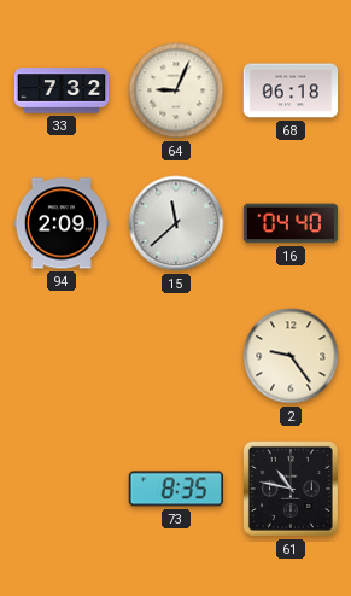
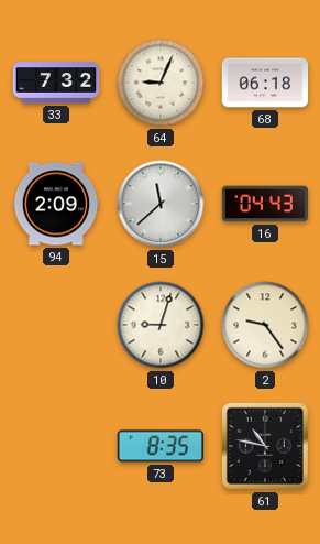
16: 04:40 -> 04:43 (265, 204)
10: none -> 9:03 (161, 325)
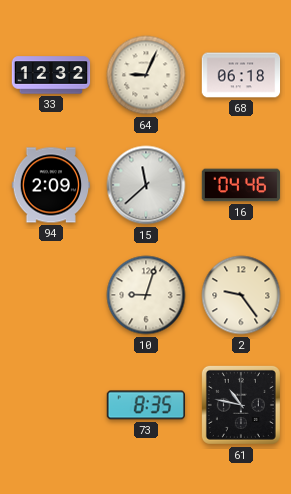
33: 7:32 -> 12:32 (51, 75)
16: 04:43 -> 04:46 (241, 185)
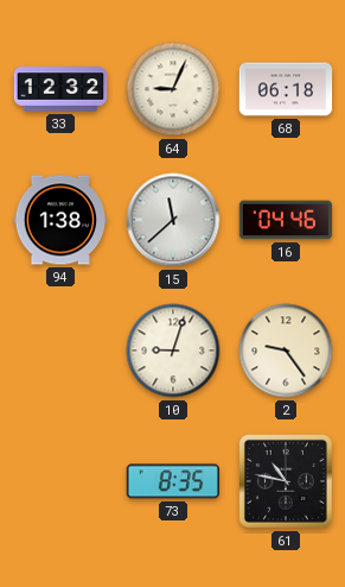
94: 2:09 -> 1:38 (60, 220)
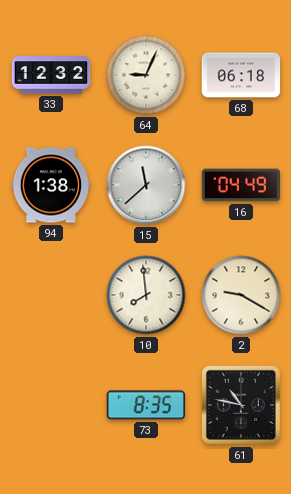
16: 04:46 -> 04:49 (241, 185)
10: 9:03 -> 7:59 (146, 295)
2: 9:24 -> 9:20 (241, 295)
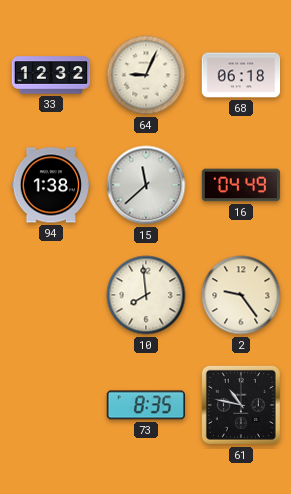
2: 9:20 -> 9:24 (241, 295)
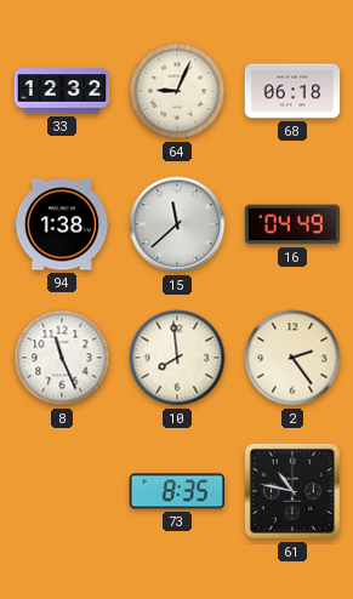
8: none -> 11:26 (62, 358)
2: 9:24 -> 2:24 (292, 358)
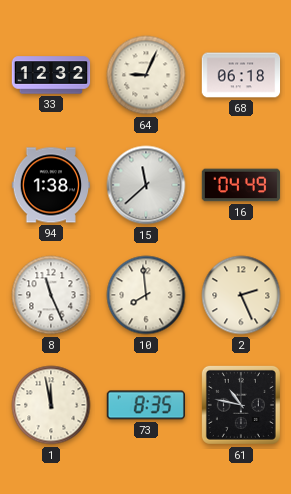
2: 2:24 -> 2:26 (241, 295)
1: none -> 11:58 (51, 405)
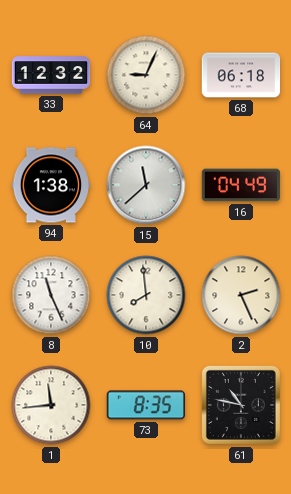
1: 11:58 -> 11:44 (51, 405)
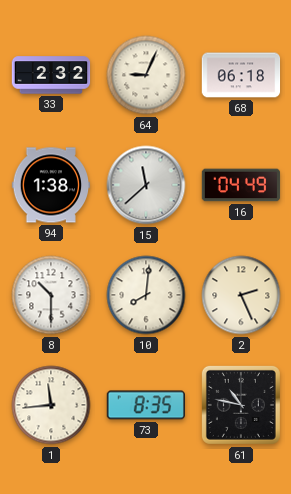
33: 12:32 -> 2:32 (51, 75)
8: 11:26 -> 10:30 (51, 295)
10: 7:59 -> 8:01 (146, 295)
